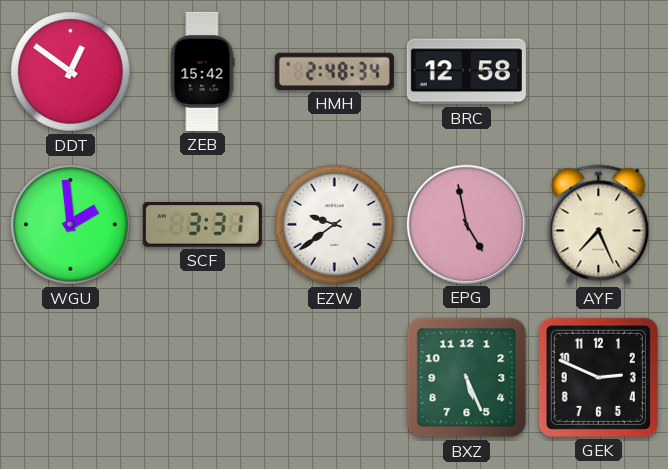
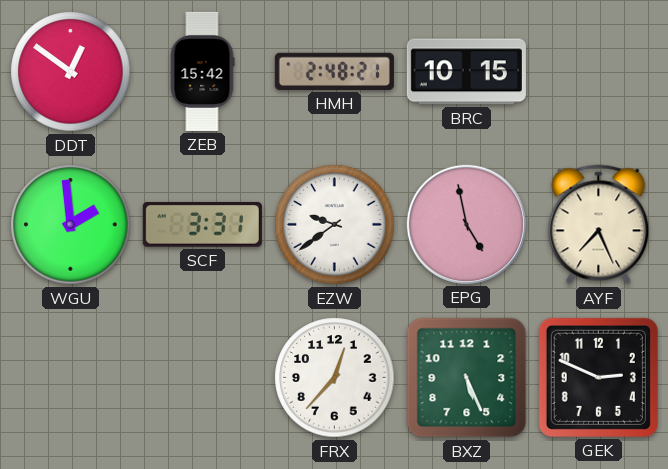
HMH: 2:48:34 -> 2:48:21 (334, 71)
BRC: 12:58 -> 10:15 (466, 72)
FRX: none -> 12:37 (335, 378)
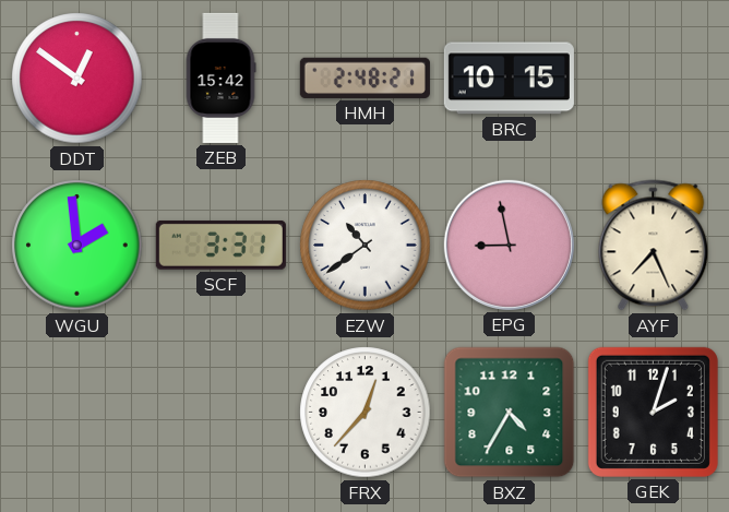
EZW: 9:39 -> 10:39 (366, 246)
EPG: 4:58 -> 8:58 (509, 245)
BXZ: 5:26 -> 4:35 (510, 413)
GEK: 2:49 -> 2:03 (653, 412)
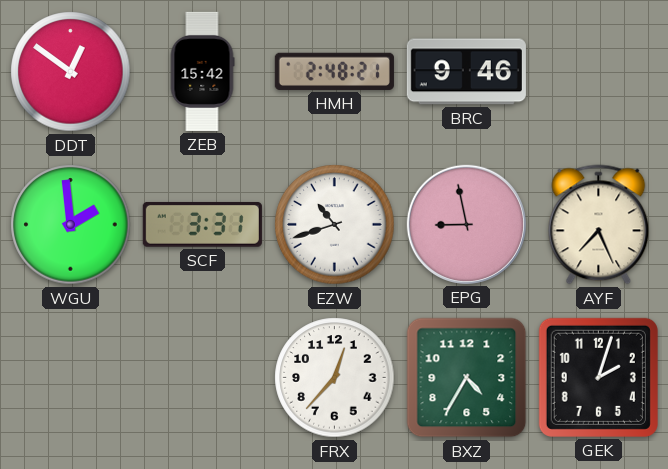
BRC: 10:15 -> 9:46 (466, 72)
EZW: 10:39 -> 10:42 (335, 225)
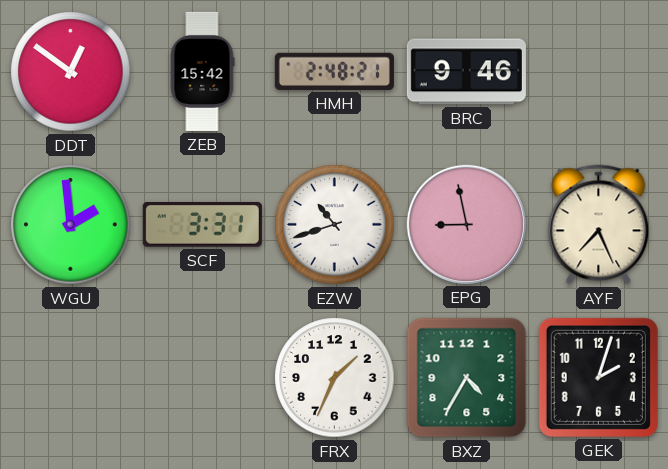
FRX: 12:37 -> 1:34 (335, 378)
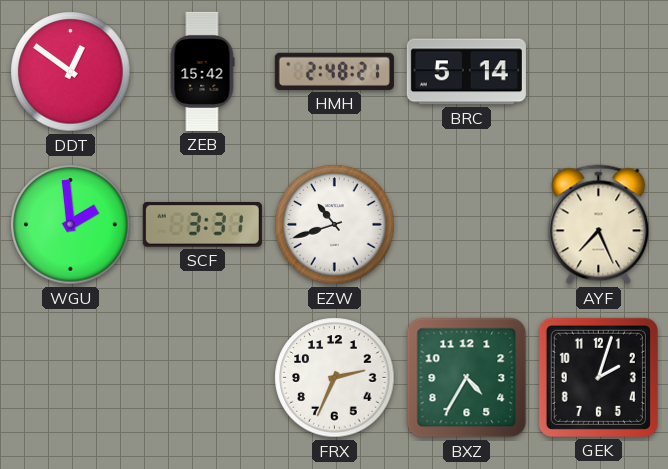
BRC: 9:46 -> 5:14 (466, 72)
EPG: 8:58 -> none (466, 224)
FRX: 1:34 -> 2:34 (335, 378)
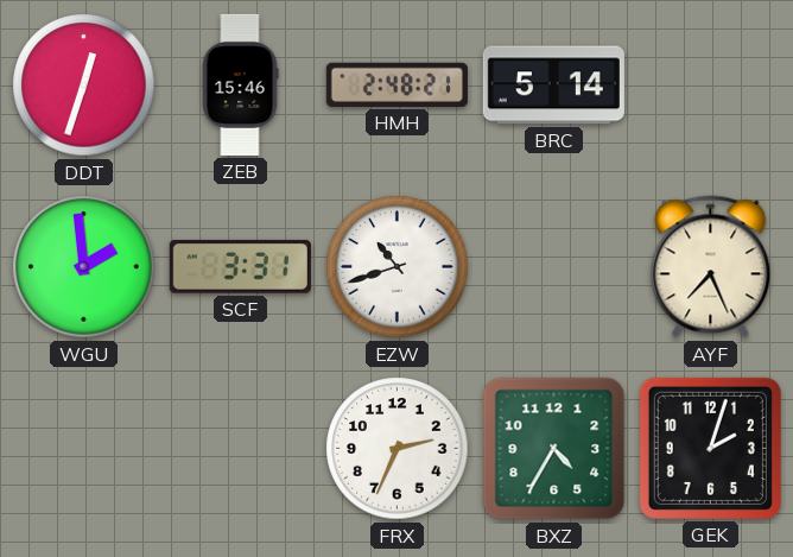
DDT: 12:51 -> 12:33 (84, 86)
ZEB: 15:42 -> 15:46 (240, 84)
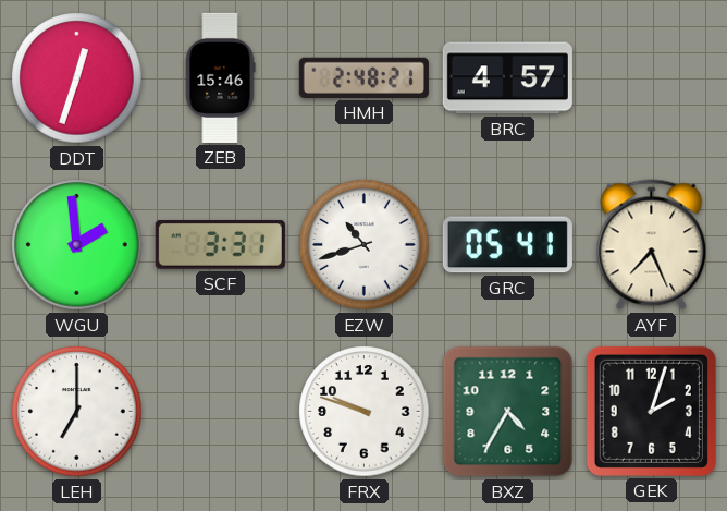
BRC: 5:14 -> 4:57 (507, 78)
GRC: none -> 05:41 (507, 245)
LEH: none -> 7:00 (77, 412)
FRX: 2:34 -> 9:48 (365, 412)
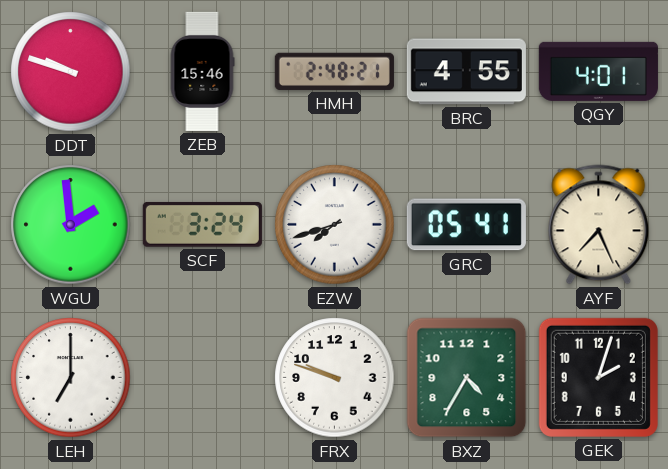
DDT: 12:33 -> 9:48 (71, 72)
BRC: 4:57 -> 4:55 (466, 72)
QGY: none -> 4:01 (598, 71)
SCF: 3:31 -> 3:24 (202, 224)
EZW: 10:42 -> 7:42 (335, 225)
